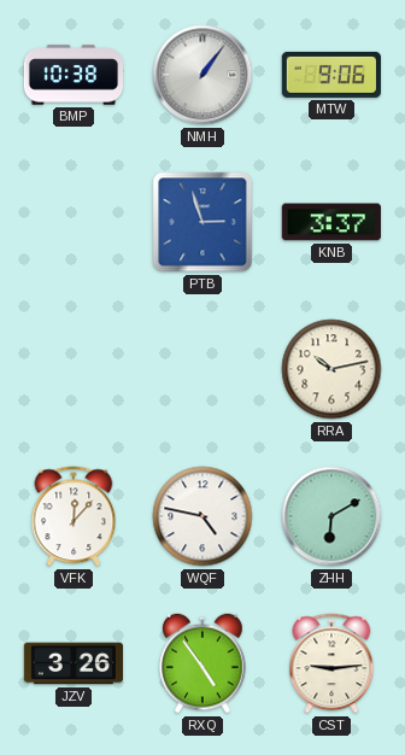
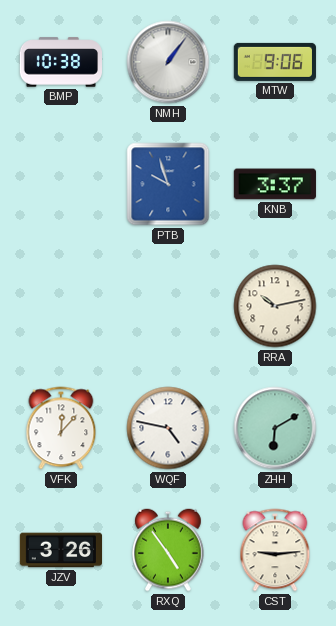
PTB: 2:57 -> 9:57 (168, 184)
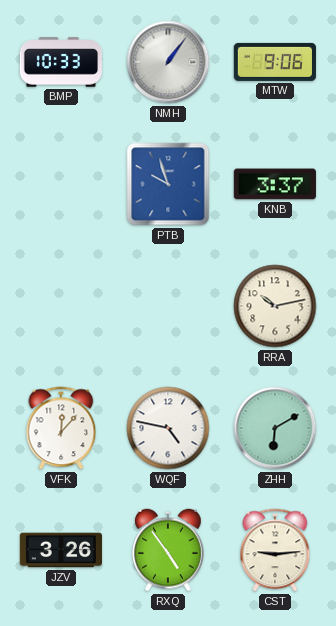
BMP: 10:38 -> 10:33 (60, 62)
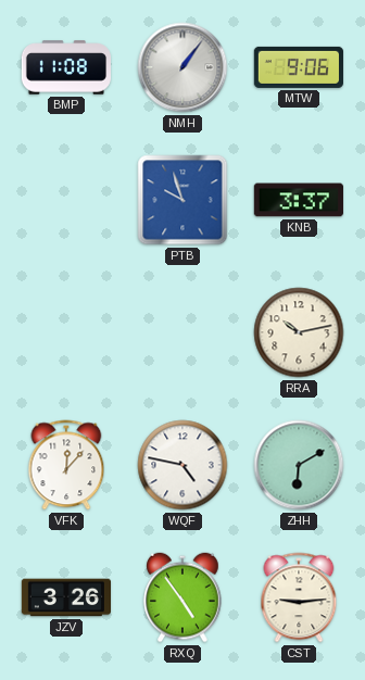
BMP: 10:33 -> 11:08 (65, 67)
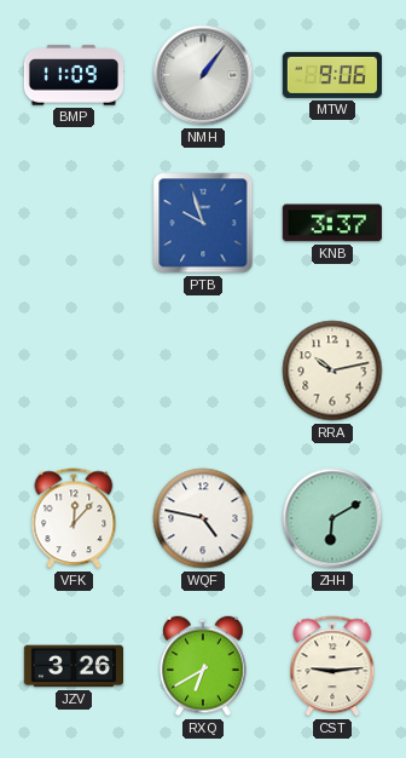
BMP: 11:08 -> 11:09 (72, 75)
RXQ: 4:54 -> 6:40 (203, 666)
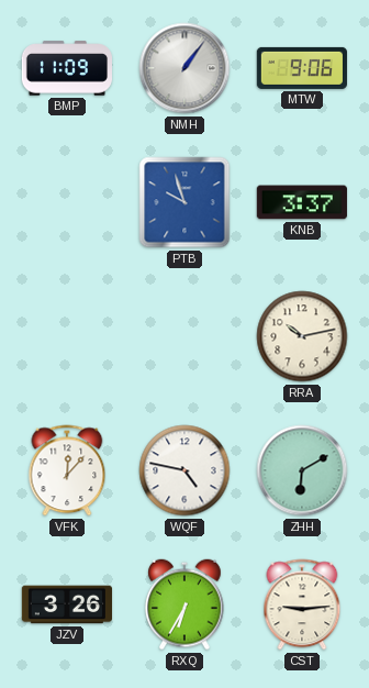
RXQ: 6:40 -> 6:35 (185, 604)
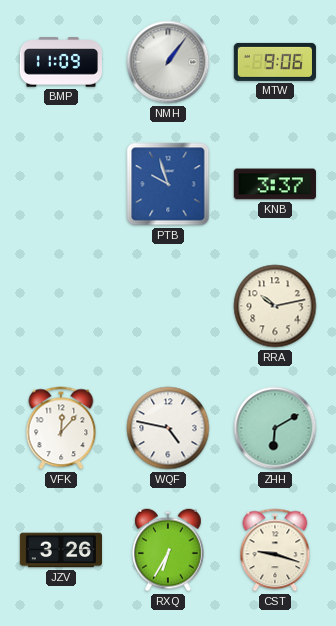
CST: 9:14 -> 9:18 (275, 550)
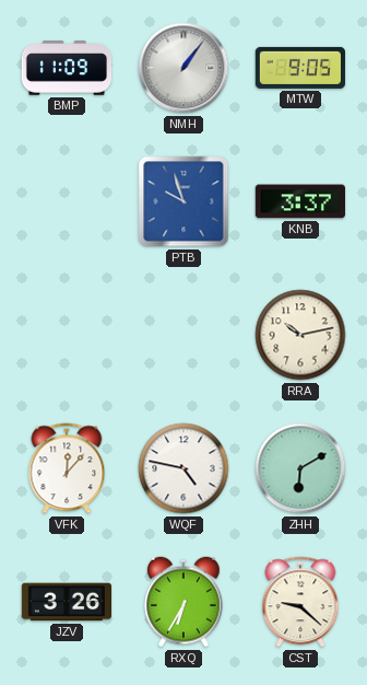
MTW: 9:06 -> 9:05 (299, 68)
CST: 9:18 -> 9:22 (300, 602)
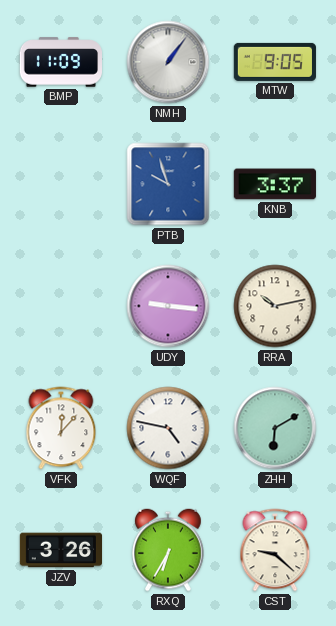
UDY: none -> 9:16 (168, 306)
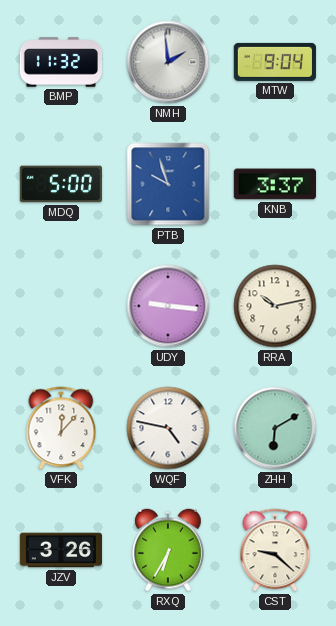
BMP: 11:09 -> 11:32 (60, 62)
NMH: 1:06 -> 1:59 (168, 62)
MTW: 9:05 -> 9:04 (274, 62)
MDQ: none -> 5:00 (60, 184)
